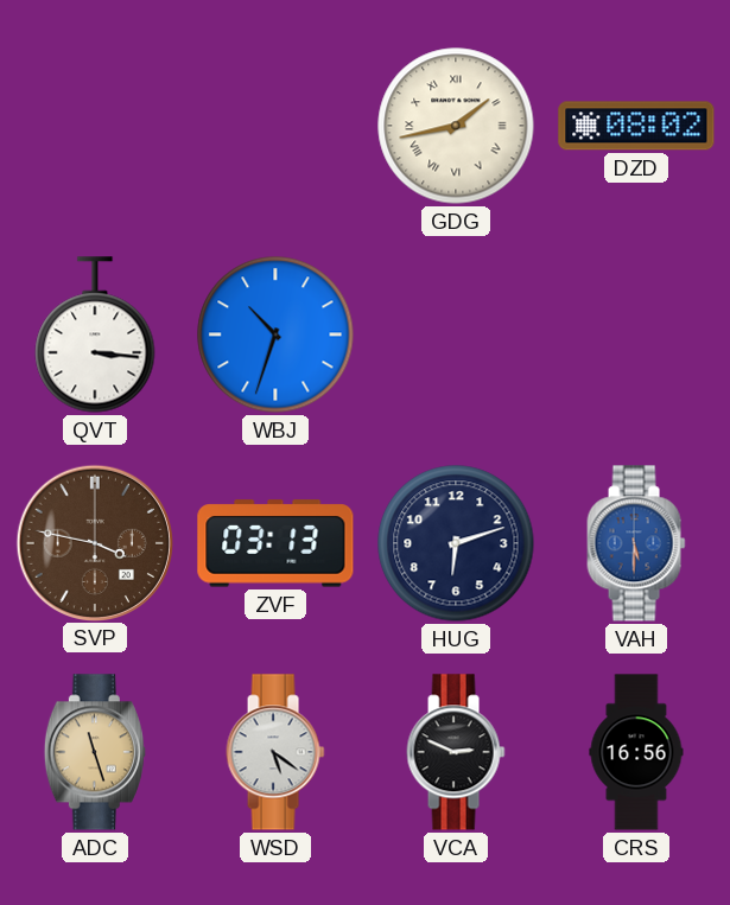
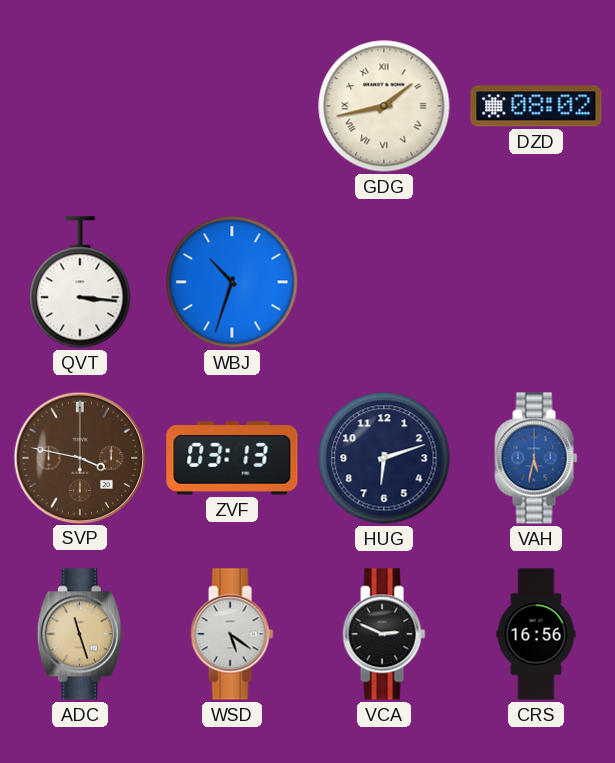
VAH: 5:30 -> 5:32 (536, 458)
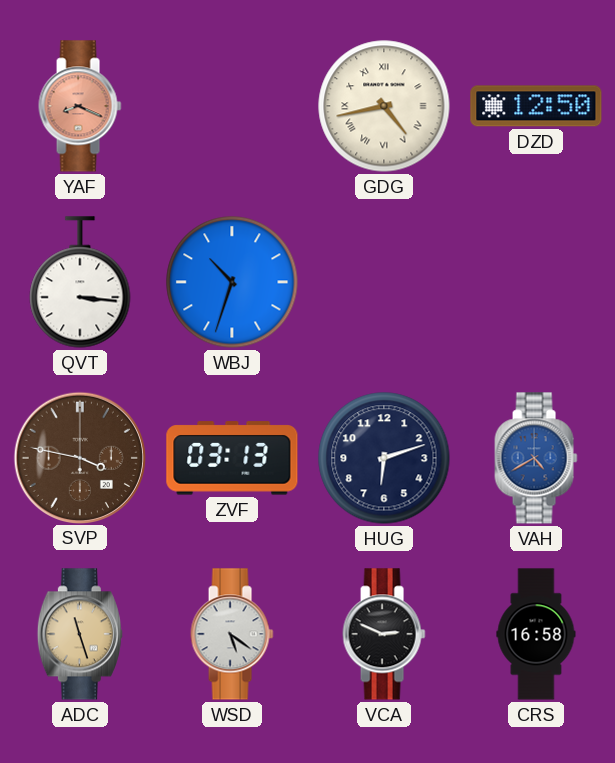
YAF: none -> 8:19 (80, 106)
GDG: 1:43 -> 4:43 (384, 106)
DZD: 08:02 -> 12:50 (536, 106)
VAH: 5:32 -> 4:40 (536, 458)
CRS: 16:56 -> 16:58 (536, 634)
